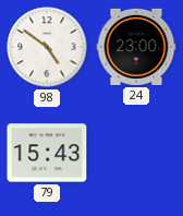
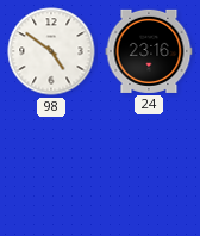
24: 23:00 -> 23:16 (149, 51)
79: 15:43 -> none (47, 153)
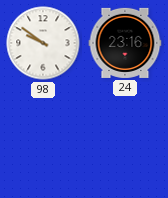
98: 4:51 -> 9:51 (43, 43)
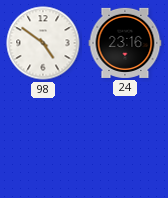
98: 9:51 -> 4:51 (43, 43)
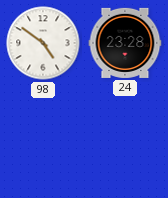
24: 23:16 -> 23:28 (125, 43)
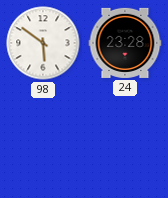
98: 4:51 -> 5:51 (43, 43)
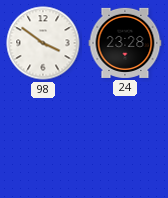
98: 5:51 -> 3:51 (43, 43)
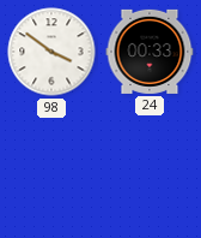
24: 23:28 -> 00:33 (150, 52)
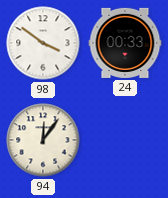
94: none -> 12:06 (43, 140)
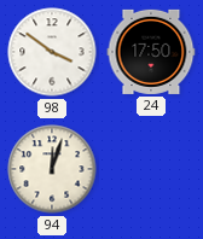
24: 00:33 -> 17:50 (151, 52)
94: 12:06 -> 12:03 (52, 169)
